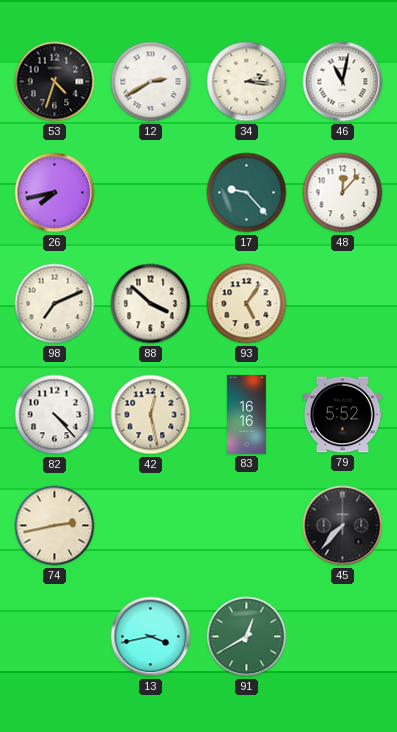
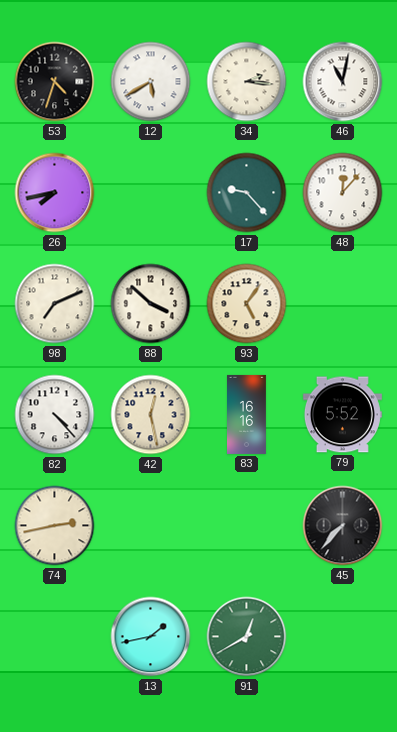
12: 2:40 -> 5:40 (151, 82)
13: 3:43 -> 1:43 (151, 637)
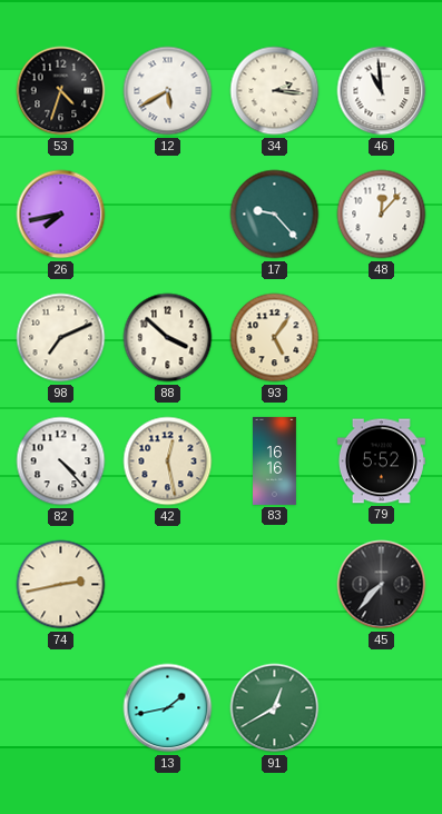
46: 11:02 -> 10:59 (382, 91)
